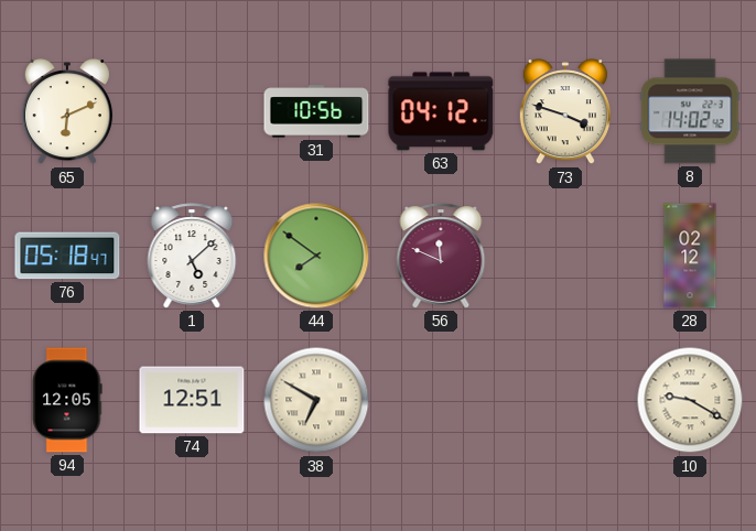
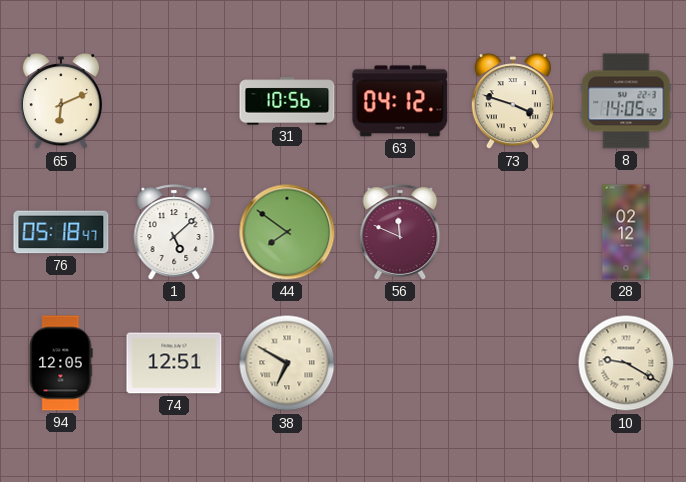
8: 14:02 -> 14:05 (626, 101)
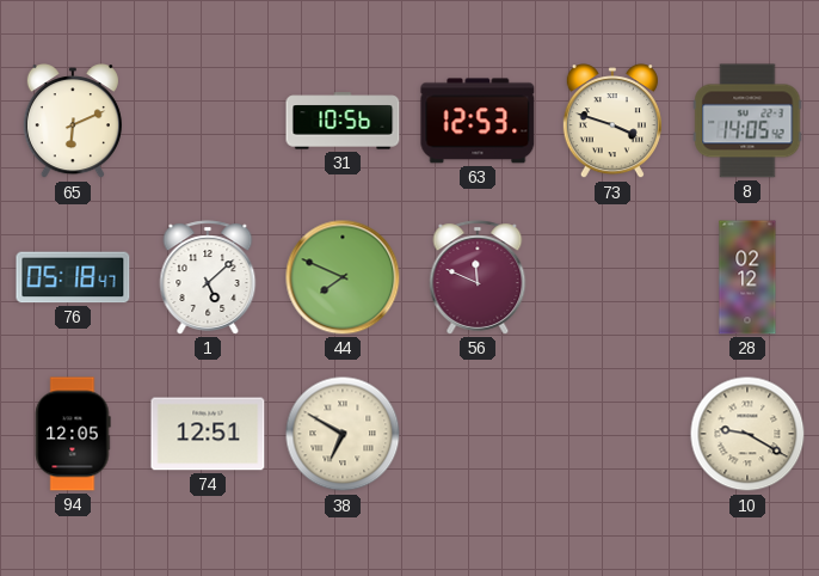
63: 04:12 -> 12:53 (478, 121)
44: 7:51 -> 7:49 (343, 277)
